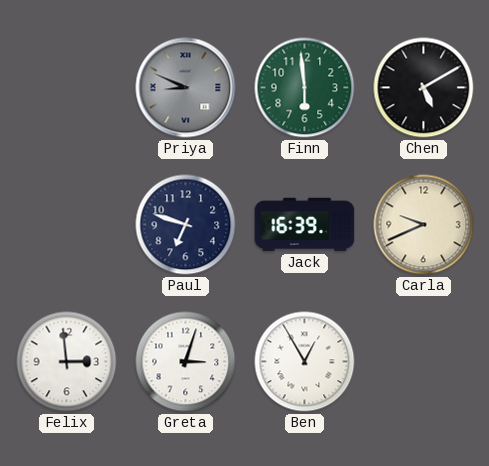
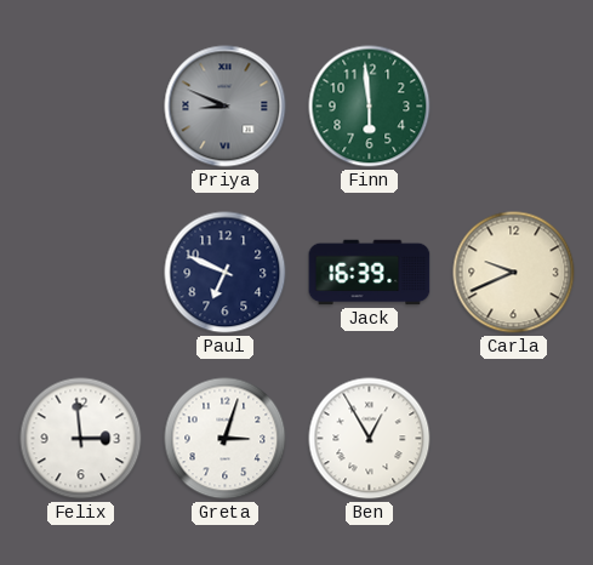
Chen: 5:10 -> none (424, 88)
Paul: 6:48 -> 6:49 (226, 273)
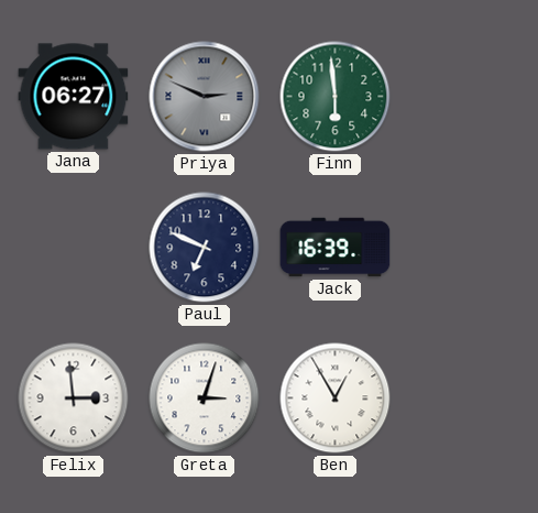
Jana: none -> 06:27 (74, 97)
Priya: 8:49 -> 2:49 (205, 97)
Carla: 9:41 -> none (514, 273)
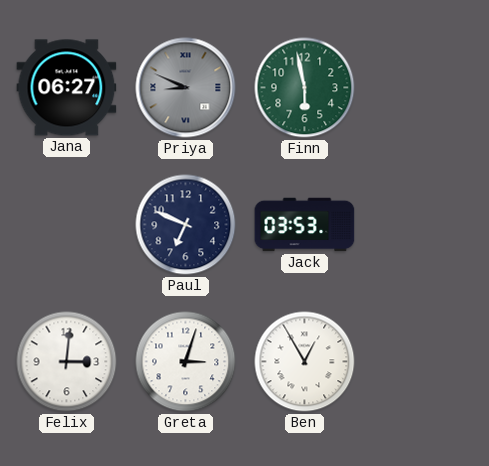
Priya: 2:49 -> 8:49 (186, 88)
Finn: 5:59 -> 5:58 (305, 88)
Jack: 16:39 -> 03:53 (305, 225)
Felix: 2:59 -> 3:01 (67, 362)
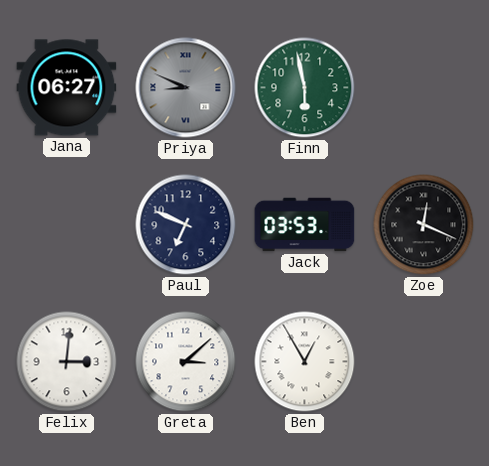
Zoe: none -> 12:19 (424, 225)
Greta: 3:03 -> 3:08 (186, 362)
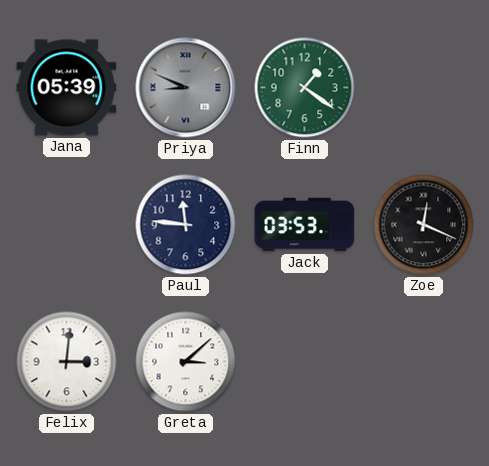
Jana: 06:27 -> 05:39 (67, 88)
Finn: 5:58 -> 1:21 (305, 88)
Paul: 6:49 -> 11:46 (186, 225)
Ben: 12:55 -> none (305, 362)
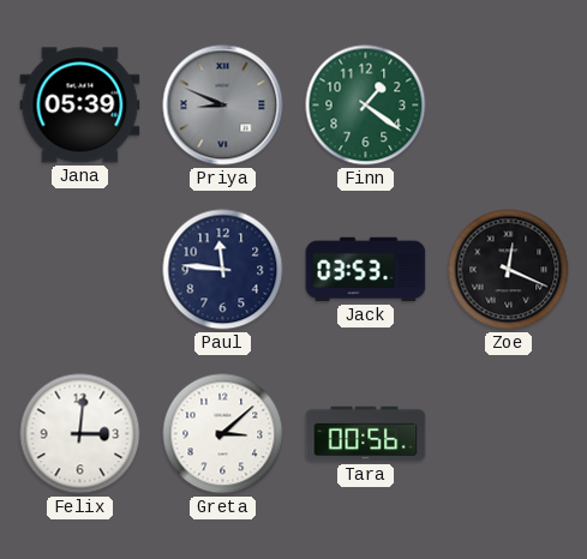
Tara: none -> 00:56 (366, 434)
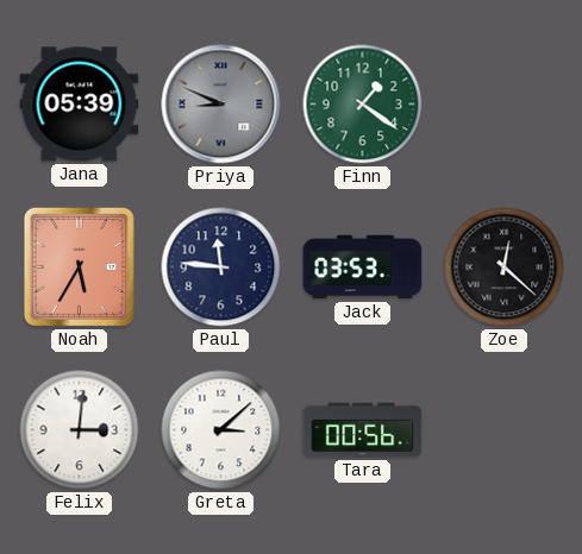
Noah: none -> 5:35 (79, 266)
Zoe: 12:19 -> 12:22 (505, 267)
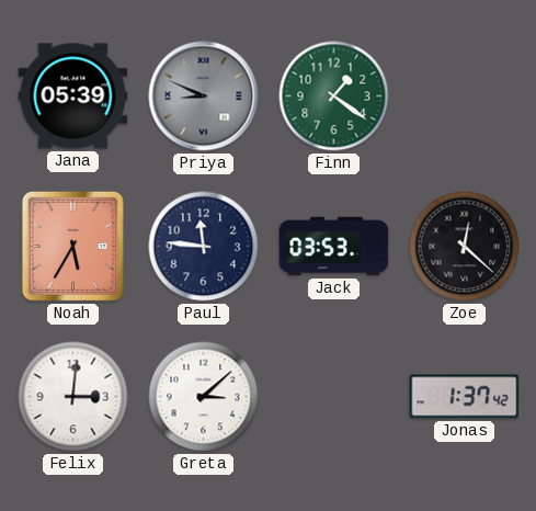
Tara: 00:56 -> none (363, 430)
Jonas: none -> 1:37 (465, 397)
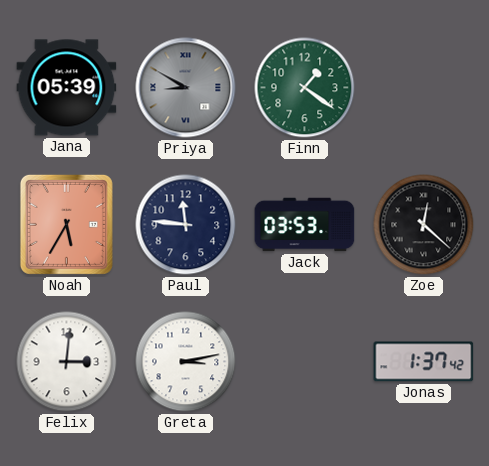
Priya: 8:49 -> 8:50 (186, 88)
Greta: 3:08 -> 3:13 (186, 362)
